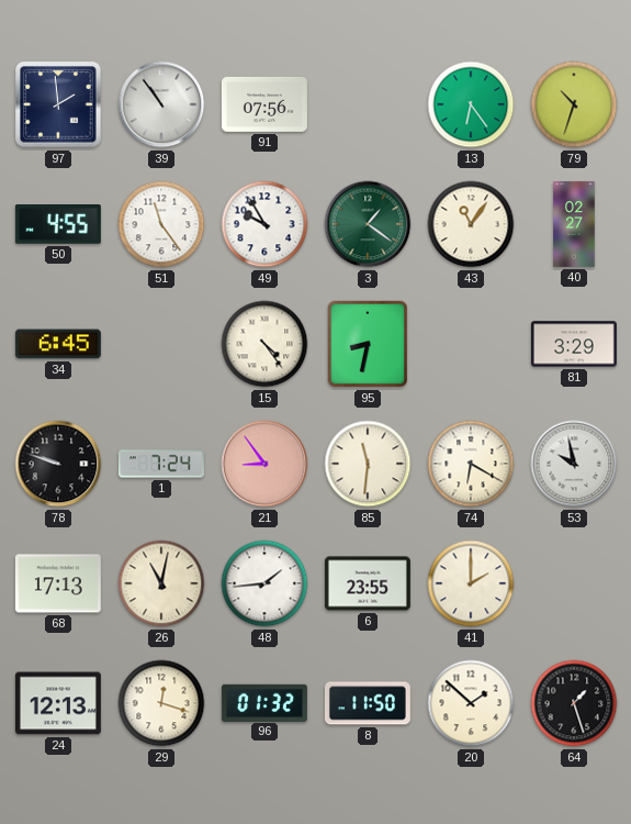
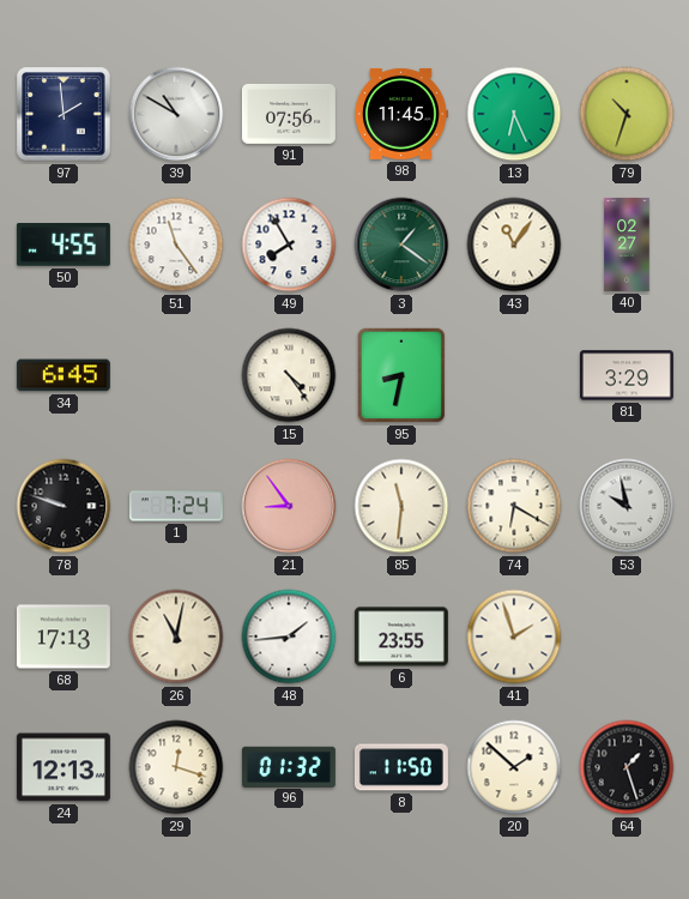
39: 10:54 -> 10:50 (176, 114)
98: none -> 11:45 (401, 114)
13: 6:24 -> 6:26 (514, 114)
49: 9:55 -> 7:55 (289, 245)
41: 2:00 -> 1:57 (514, 636)
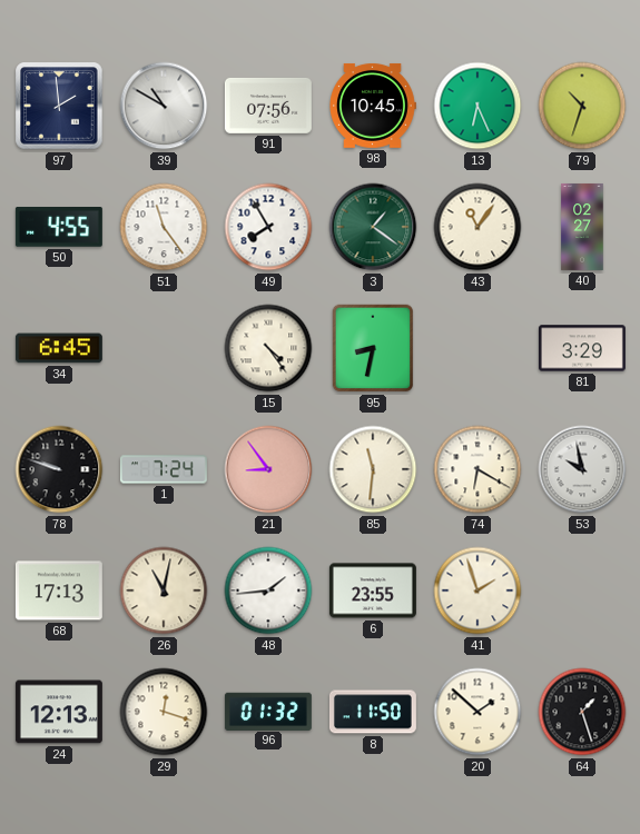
98: 11:45 -> 10:45 (373, 106)
